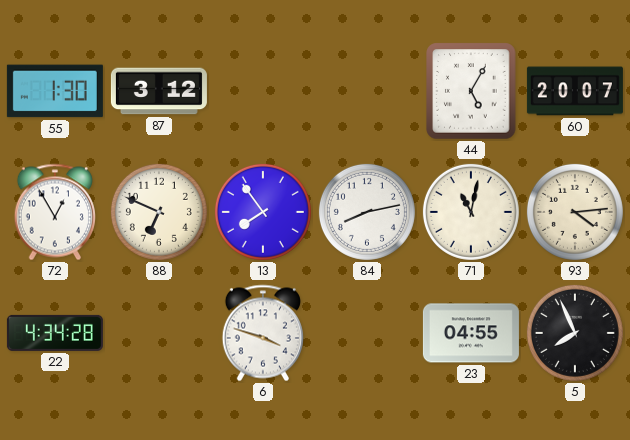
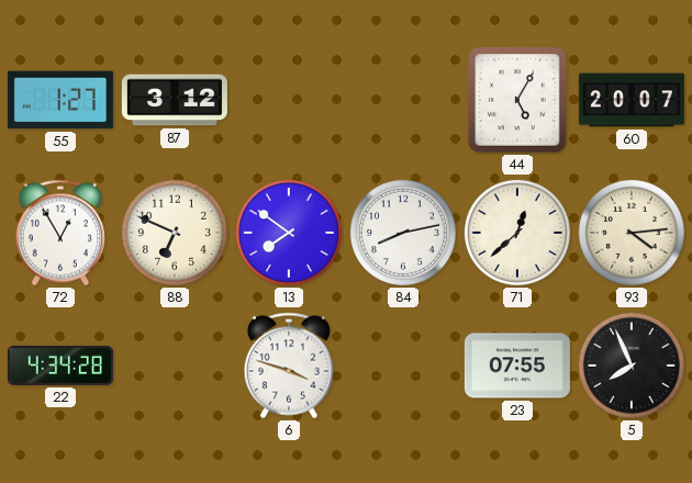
55: 1:30 -> 1:27 (60, 100)
13: 7:54 -> 7:51 (289, 233)
71: 11:02 -> 12:38 (517, 233)
23: 04:55 -> 07:55 (517, 366)
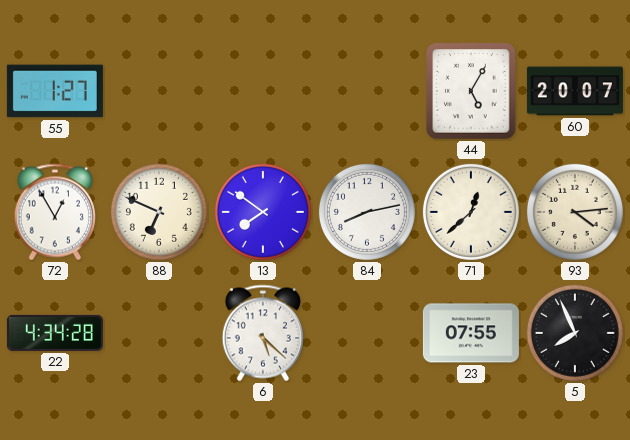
87: 3:12 -> none (175, 100)
6: 3:48 -> 5:22 (263, 333)
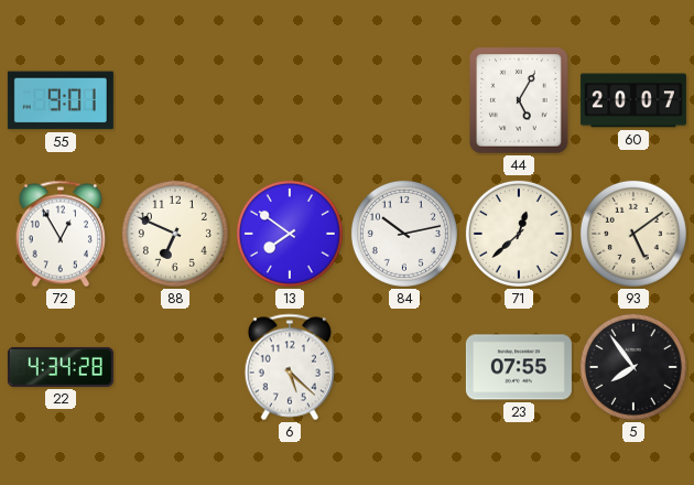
55: 1:27 -> 9:01 (61, 100)
84: 8:13 -> 10:13 (404, 234)
93: 4:14 -> 5:09 (633, 234)
5: 7:56 -> 7:54 (633, 367)
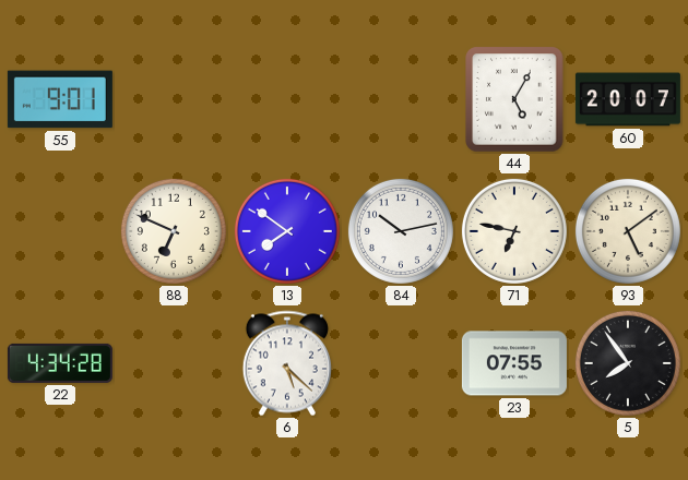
72: 12:55 -> none (61, 234)
71: 12:38 -> 6:47 (514, 231)
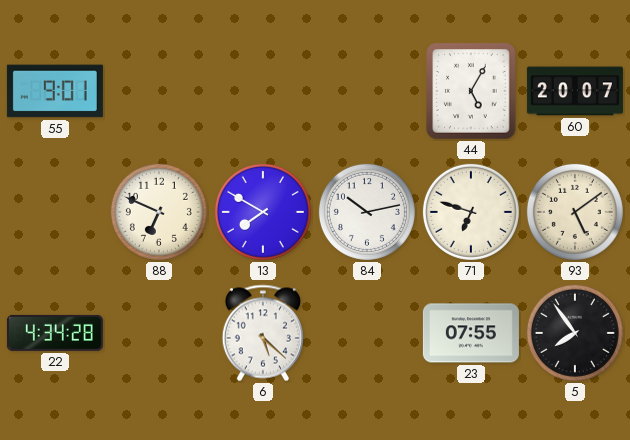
13: 7:51 -> 7:50 (263, 212)
71: 6:47 -> 6:48 (471, 212)
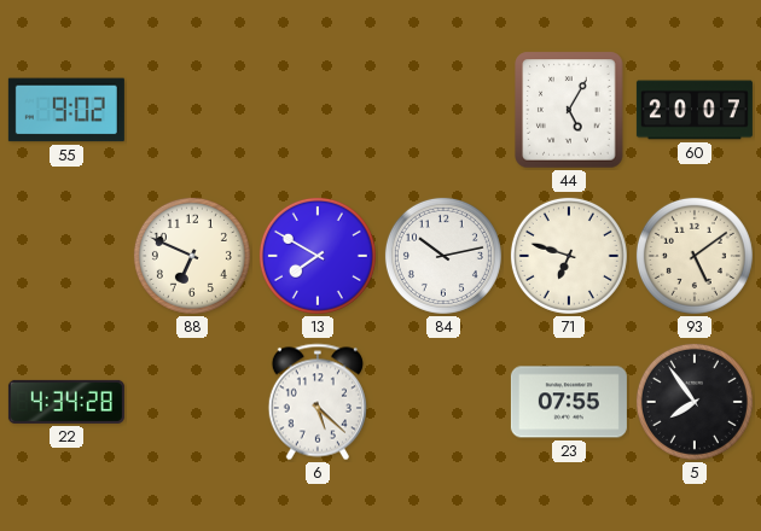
55: 9:01 -> 9:02 (66, 110)
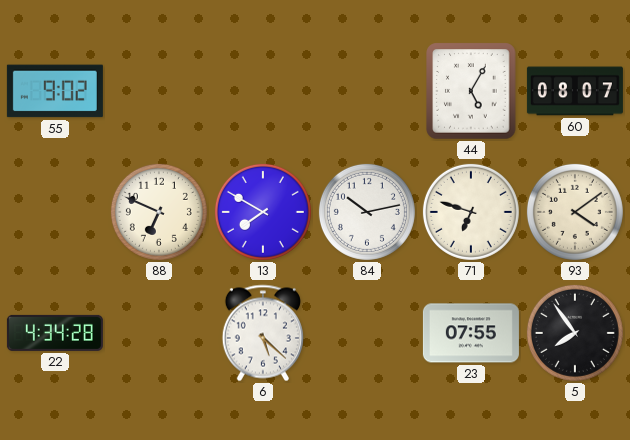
60: 20:07 -> 08:07 (575, 91)
93: 5:09 -> 4:09 (575, 212)
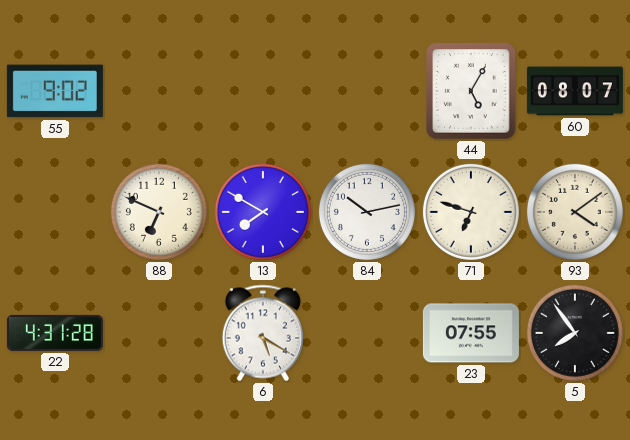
22: 4:34 -> 4:31 (55, 333)
6: 5:22 -> 5:20 (263, 333)
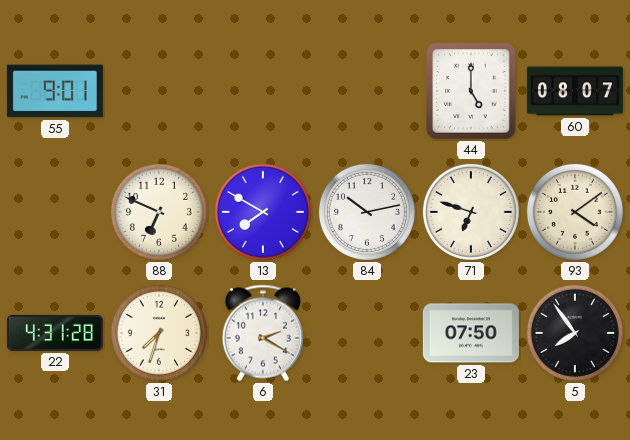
55: 9:02 -> 9:01 (55, 91)
44: 5:05 -> 5:00 (471, 91)
31: none -> 7:33 (159, 333)
6: 5:20 -> 2:20 (263, 333)
23: 07:55 -> 07:50 (471, 333)
